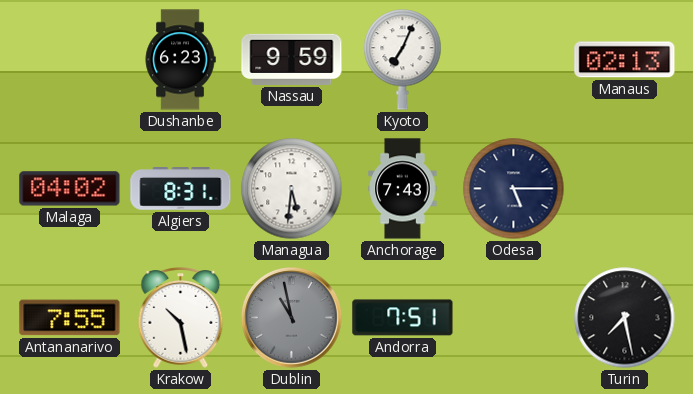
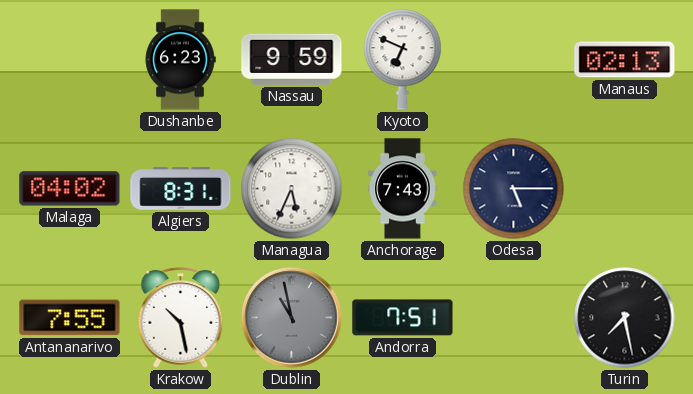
Kyoto: 7:04 -> 6:49 (403, 60)
Managua: 5:31 -> 5:34 (292, 189)
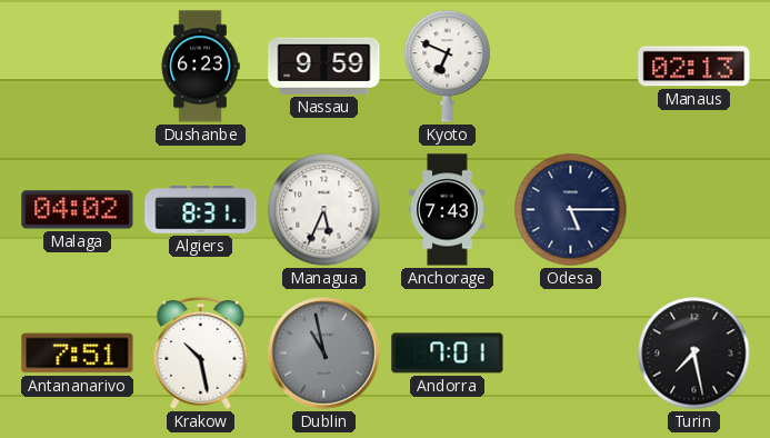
Antananarivo: 7:55 -> 7:51 (78, 354)
Andorra: 7:51 -> 7:01 (448, 354)
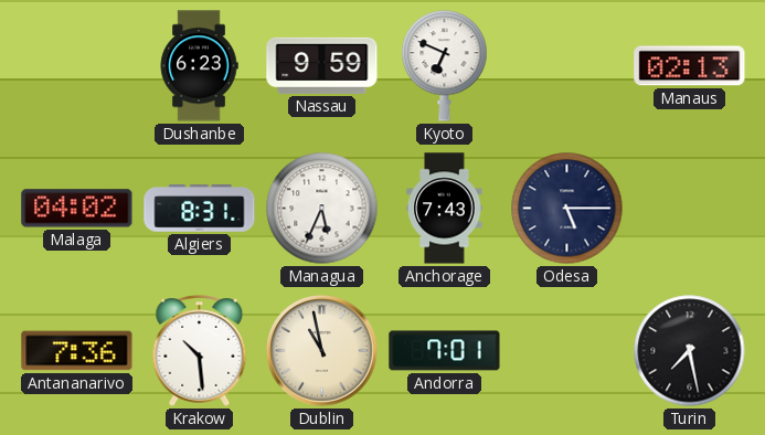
Antananarivo: 7:51 -> 7:36 (77, 351)
Krakow: 10:28 -> 10:29 (200, 351)
Dublin dial: grey -> cream (322, 351)
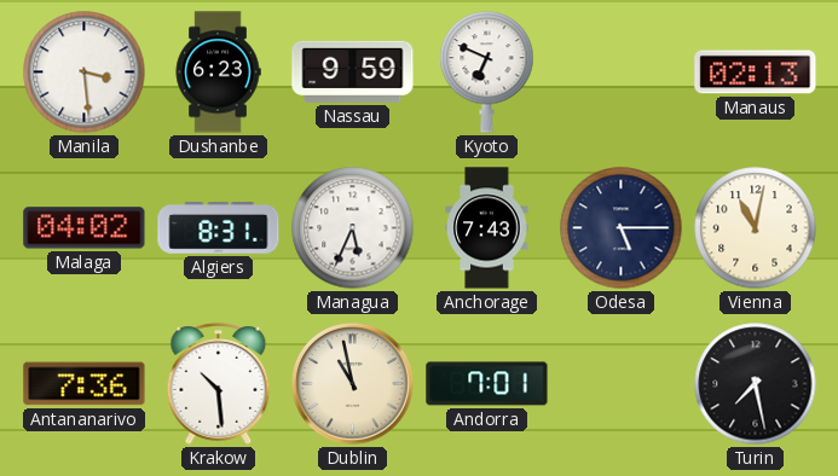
Manila: none -> 3:29 (85, 72)
Vienna: none -> 11:02 (756, 228)
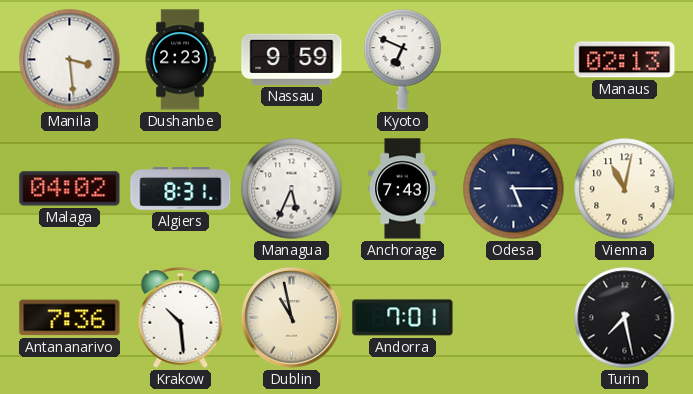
Dushanbe: 6:23 -> 2:23 (180, 60)
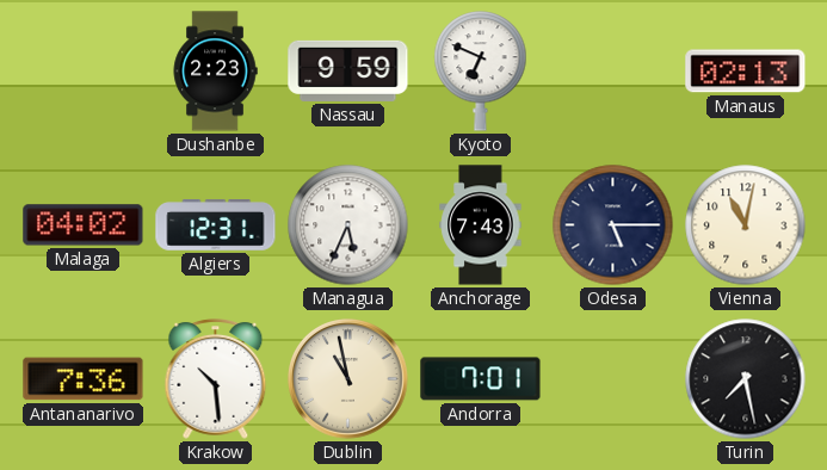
Manila: 3:29 -> none (70, 60)
Algiers: 8:31 -> 12:31 (216, 225)
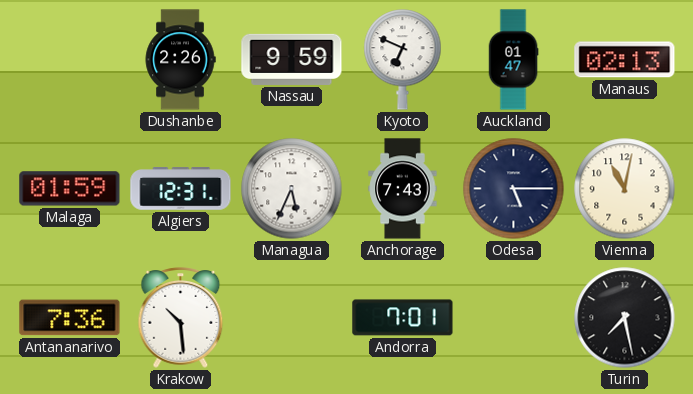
Dushanbe: 2:23 -> 2:26 (180, 60)
Auckland: none -> 01:47 (513, 60)
Malaga: 04:02 -> 01:59 (70, 189)
Dublin: 10:58 -> none (348, 379)
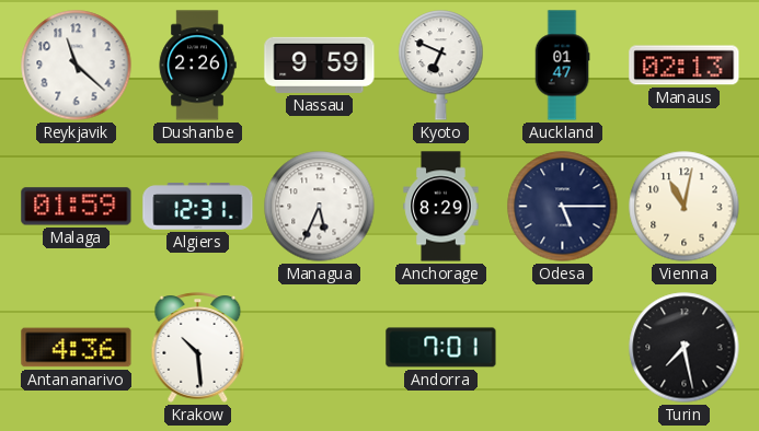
Reykjavik: none -> 11:22 (77, 66)
Anchorage: 7:43 -> 8:29 (441, 207)
Antananarivo: 7:36 -> 4:36 (77, 348)
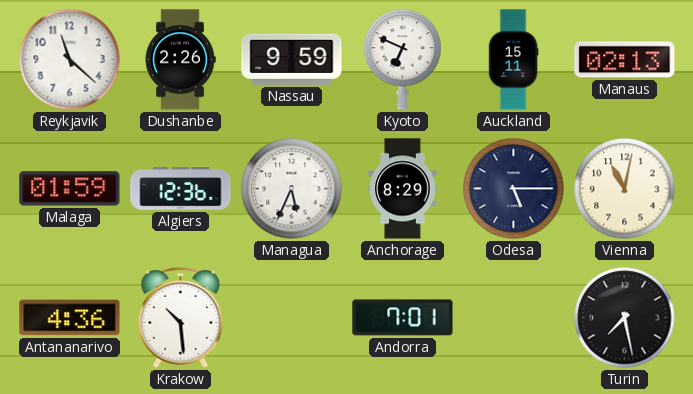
Auckland: 01:47 -> 15:11 (513, 60)
Algiers: 12:31 -> 12:36 (181, 189)
